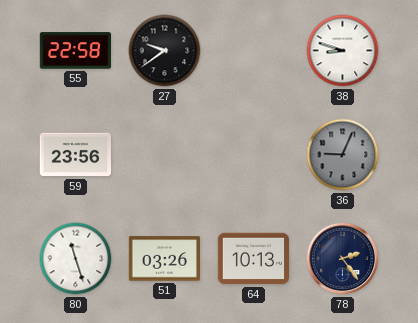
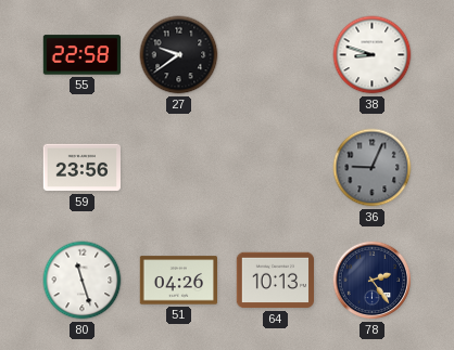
51: 03:26 -> 04:26 (178, 281)
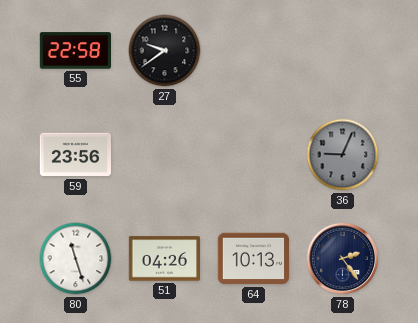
38: 8:48 -> none (373, 55)
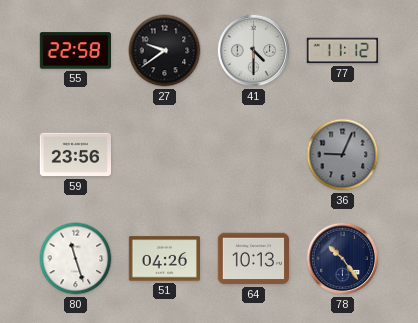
41: none -> 4:30 (254, 51)
77: none -> 11:12 (342, 51)
78: 2:24 -> 10:24 (343, 259)
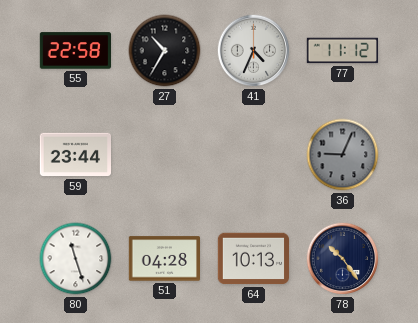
27: 9:39 -> 10:35 (165, 51)
41: 4:30 -> 4:34 (254, 51)
59: 23:56 -> 23:44 (75, 155)
51: 04:26 -> 04:28 (164, 259)
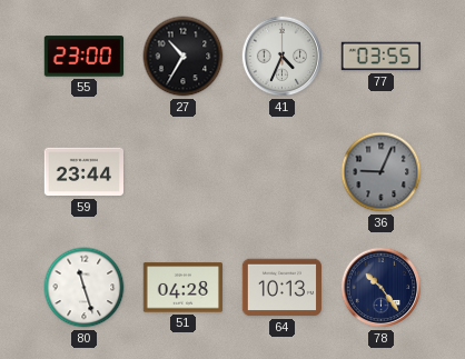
55: 22:58 -> 23:00 (83, 57)
77: 11:12 -> 03:55 (380, 57)
